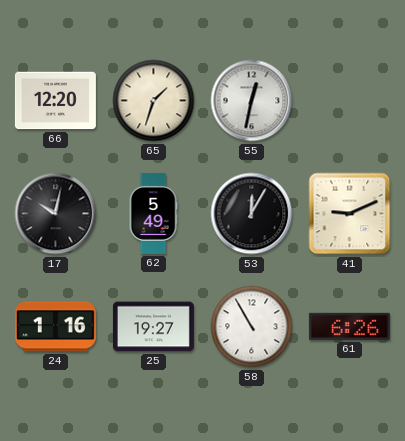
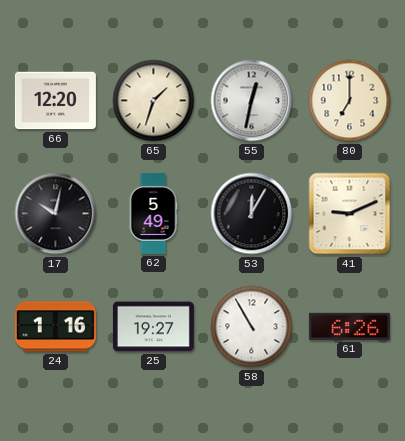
80: none -> 7:00 (350, 101)
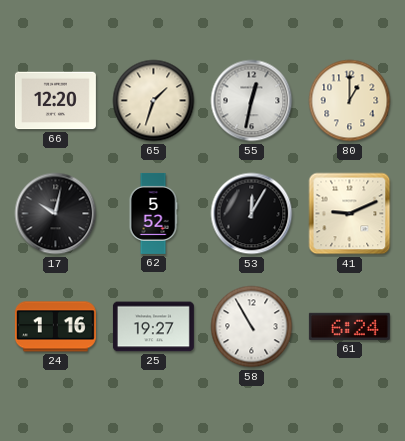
80: 7:00 -> 1:00 (350, 101)
62: 5:49 -> 5:52 (153, 213)
61: 6:26 -> 6:24 (349, 326)
